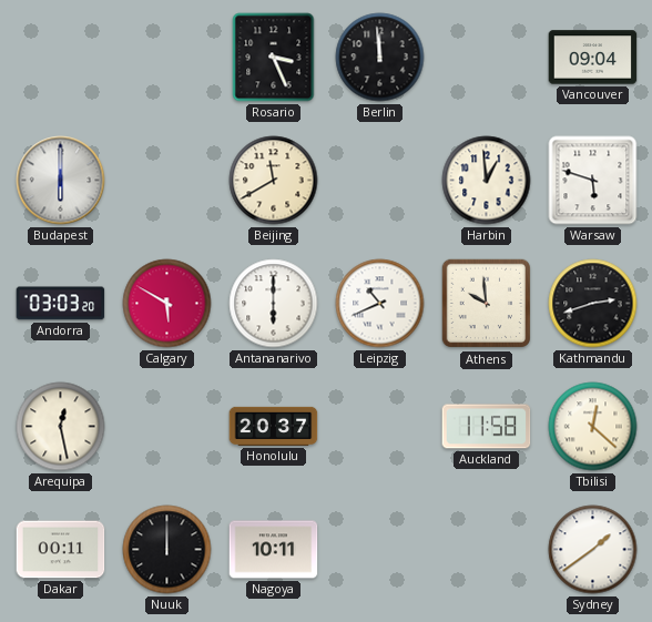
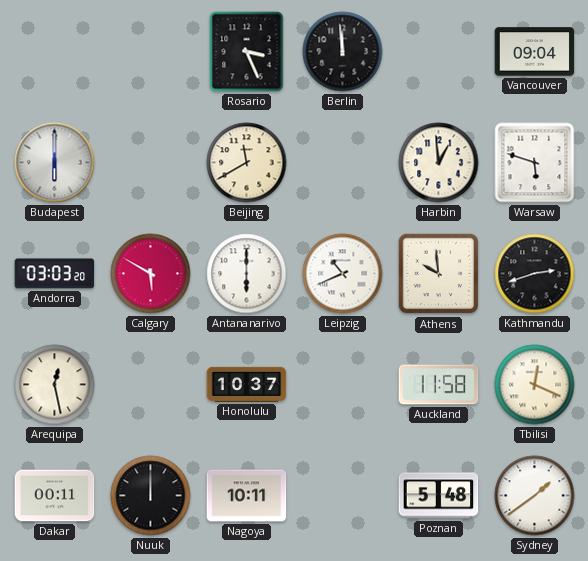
Honolulu: 20:37 -> 10:37 (247, 384)
Tbilisi: 12:22 -> 12:19 (535, 385)
Poznan: none -> 5:48 (439, 496)
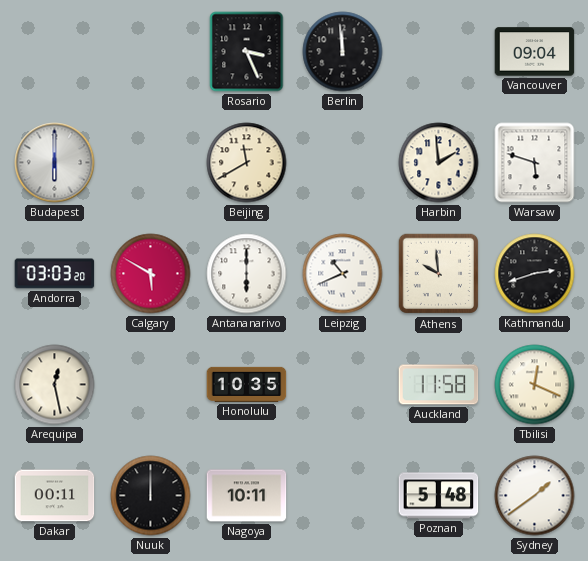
Harbin: 12:59 -> 1:59 (439, 163)
Honolulu: 10:37 -> 10:35 (247, 384)
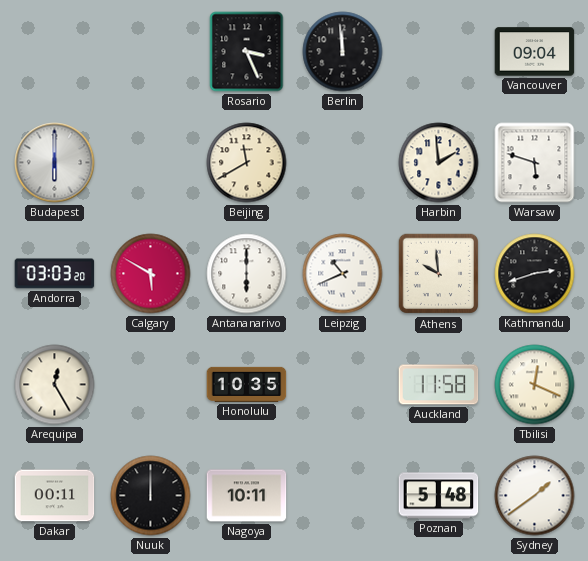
Arequipa: 12:28 -> 12:25 (55, 385)
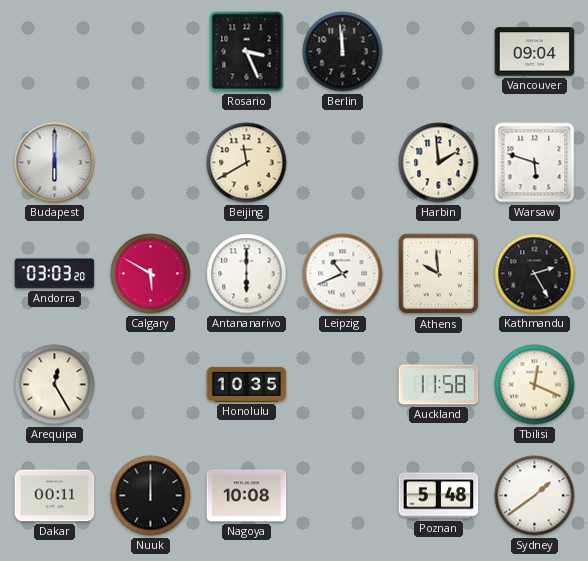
Kathmandu: 2:42 -> 2:25 (535, 274)
Nagoya: 10:11 -> 10:08 (247, 496)
